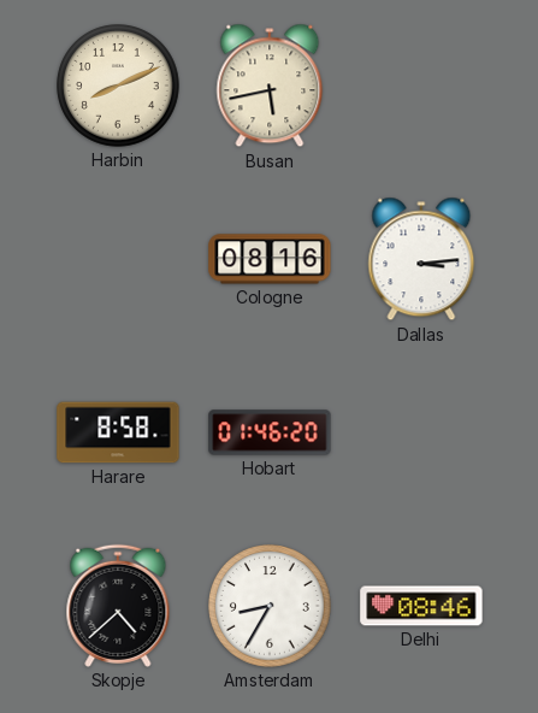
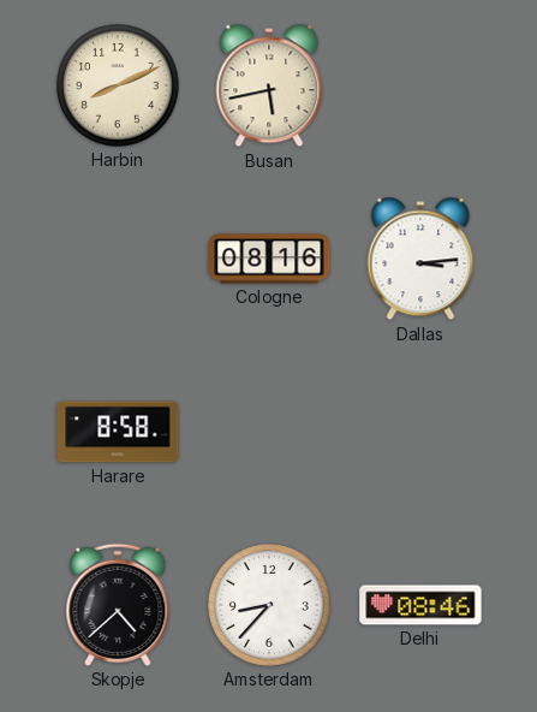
Hobart: 01:46 -> none (270, 432)
Amsterdam: 8:35 -> 8:37 (269, 605)
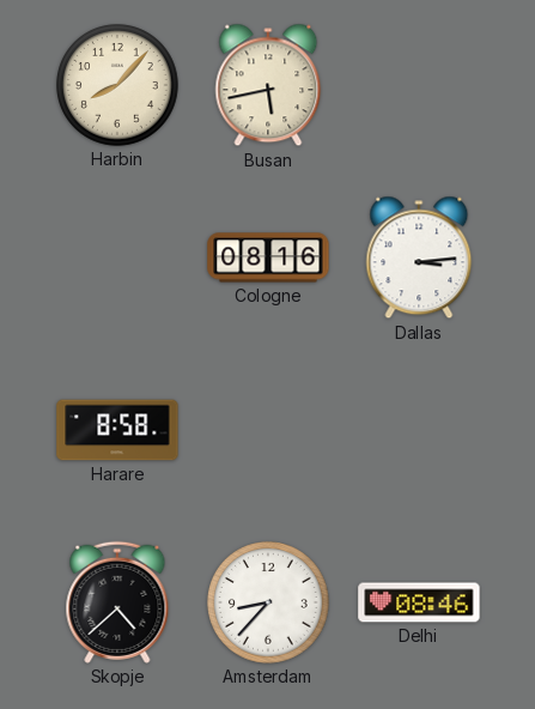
Harbin: 8:11 -> 8:07 (117, 85)
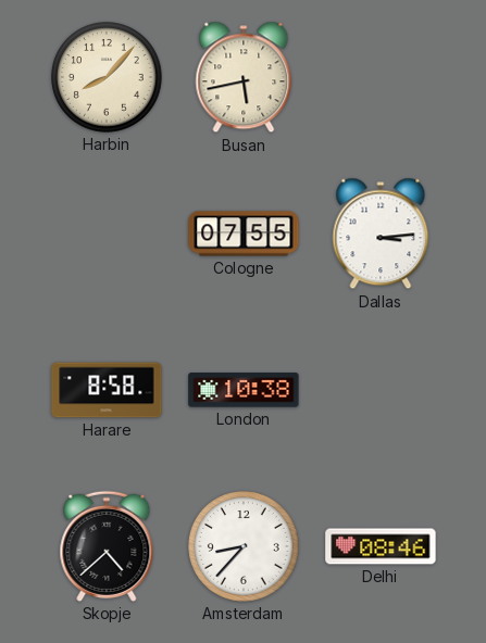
Cologne: 08:16 -> 07:55 (244, 234)
London: none -> 10:38 (244, 390)
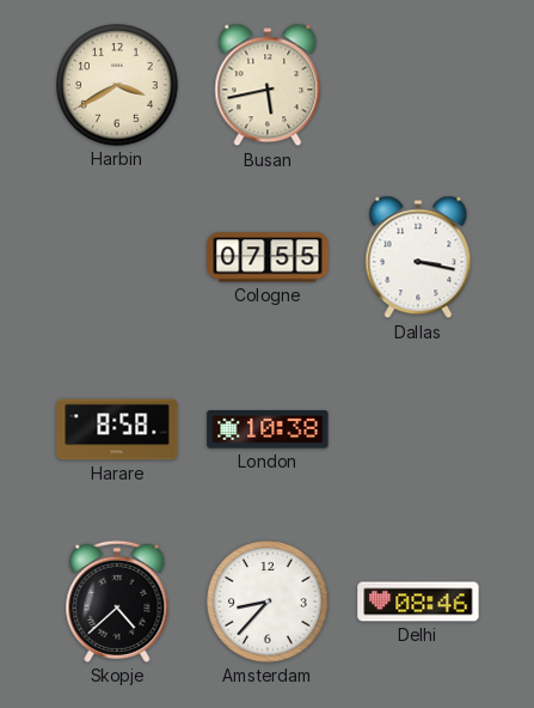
Harbin: 8:07 -> 3:40 (117, 85)
Dallas: 3:14 -> 3:17 (418, 257)
